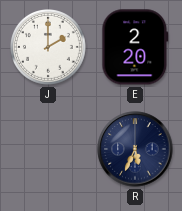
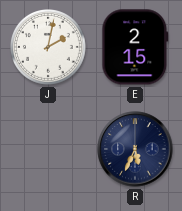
J: 2:00 -> 2:02 (49, 48)
E: 2:20 -> 2:15 (135, 47)
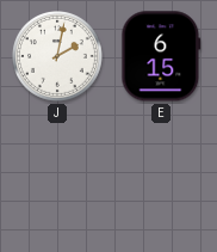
E: 2:15 -> 6:15 (161, 56)
R: 5:34 -> none (135, 149)
